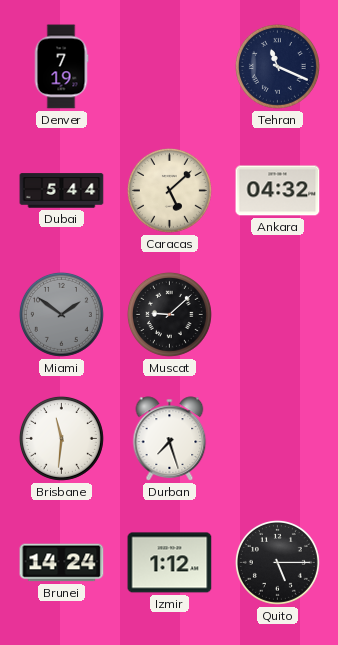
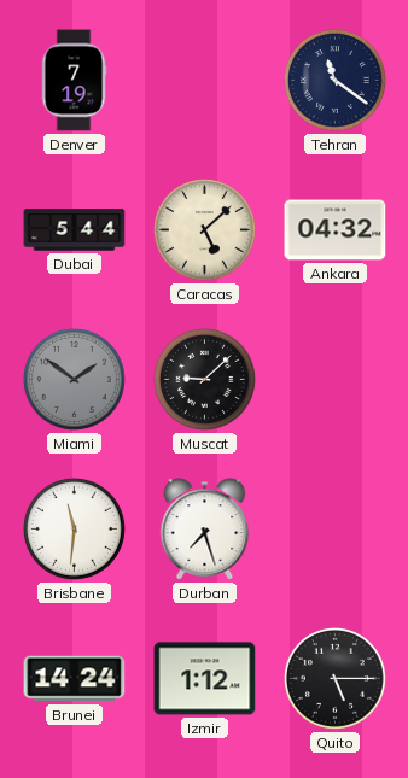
Tehran: 11:19 -> 11:21 (334, 80)
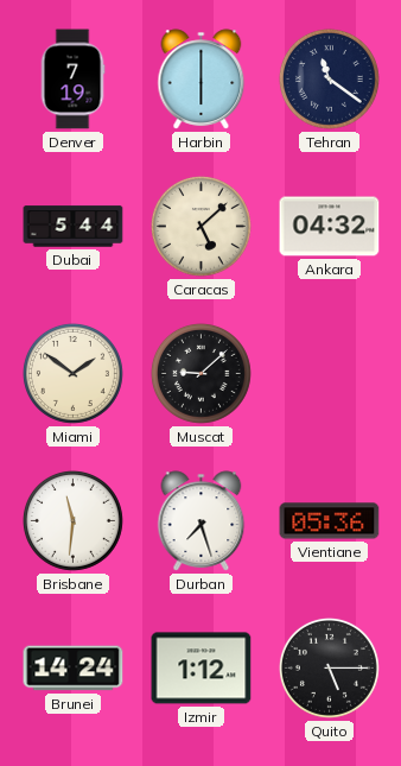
Harbin: none -> 6:00 (202, 80)
Miami dial: grey -> cream (72, 373)
Vientiane: none -> 05:36 (330, 521)
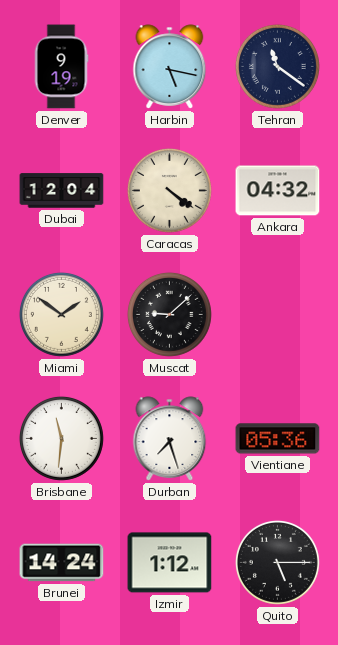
Denver: 7:19 -> 9:19 (61, 67)
Harbin: 6:00 -> 5:17 (170, 67)
Dubai: 5:44 -> 12:04 (62, 191)
Caracas: 5:08 -> 4:21 (169, 190)
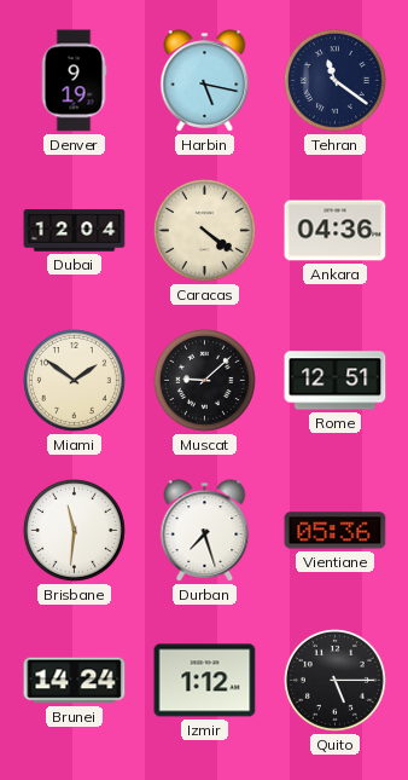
Ankara: 04:32 -> 04:36 (336, 231)
Rome: none -> 12:51 (336, 381)
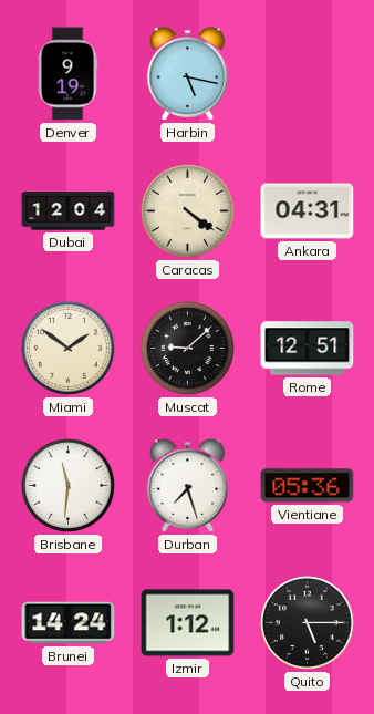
Tehran: 11:21 -> none (334, 80)
Ankara: 04:36 -> 04:31 (308, 211)
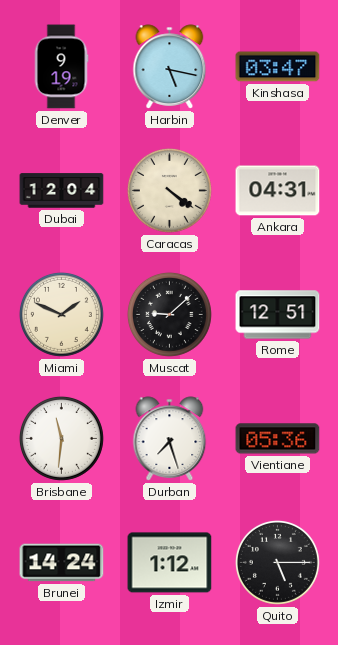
Kinshasa: none -> 03:47 (278, 67)
Miami: 1:51 -> 1:49 (61, 314)
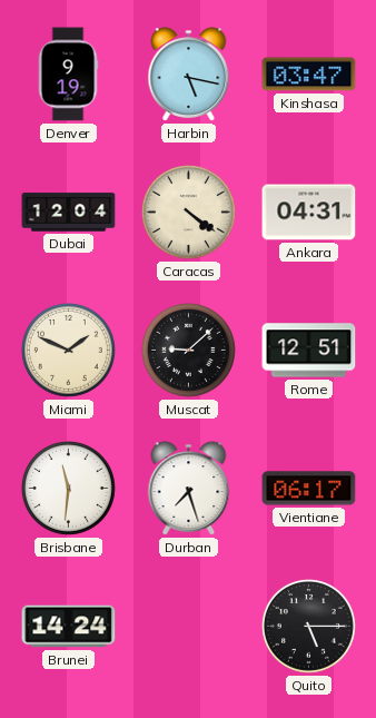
Vientiane: 05:36 -> 06:17 (309, 489)
Izmir: 1:12 -> none (170, 563)
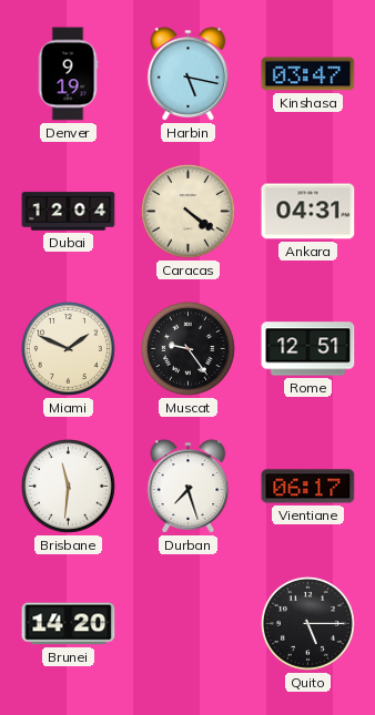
Muscat: 9:08 -> 9:24 (187, 348)
Brunei: 14:24 -> 14:20 (69, 624)
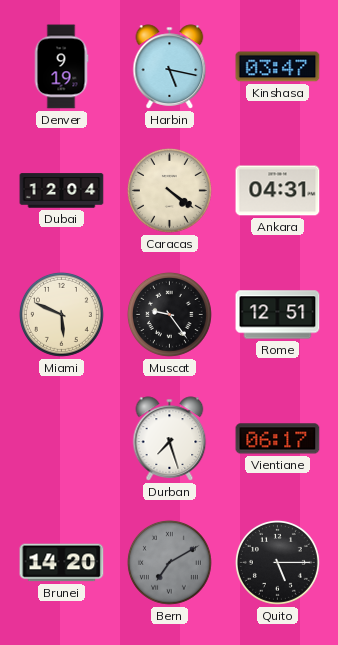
Miami: 1:49 -> 5:49 (61, 314)
Brisbane: 11:31 -> none (68, 486)
Bern: none -> 7:10 (169, 562)
